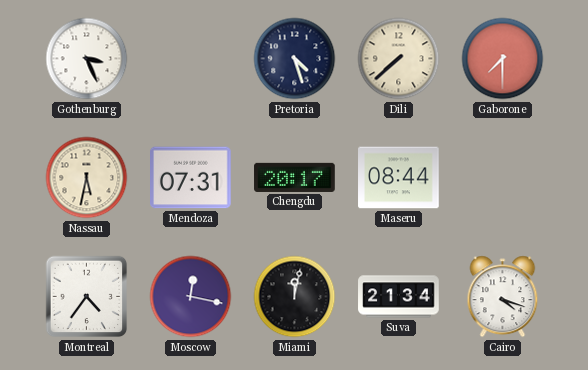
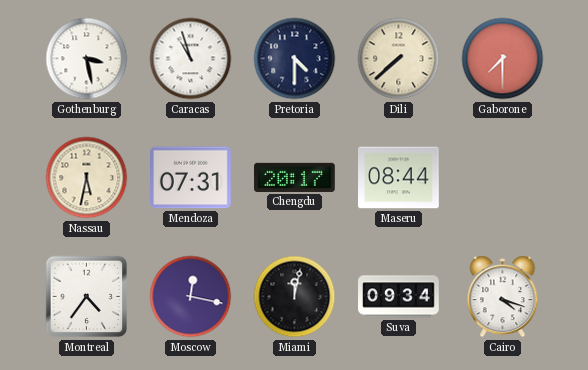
Gothenburg: 3:26 -> 3:28 (87, 59)
Caracas: none -> 10:57 (191, 59)
Pretoria: 4:27 -> 4:30 (295, 59)
Suva: 21:34 -> 09:34 (399, 297)
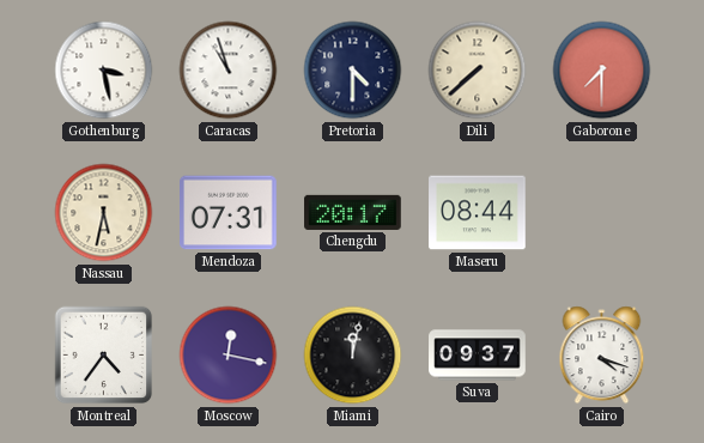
Suva: 09:34 -> 09:37 (478, 356)
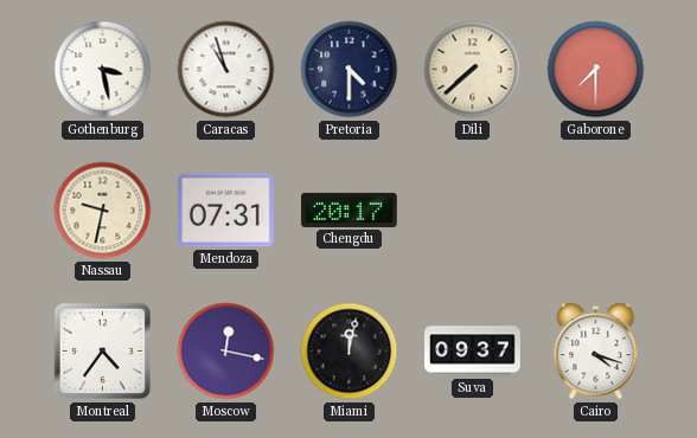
Nassau: 5:32 -> 9:32 (103, 211)
Maseru: 08:44 -> none (478, 213)
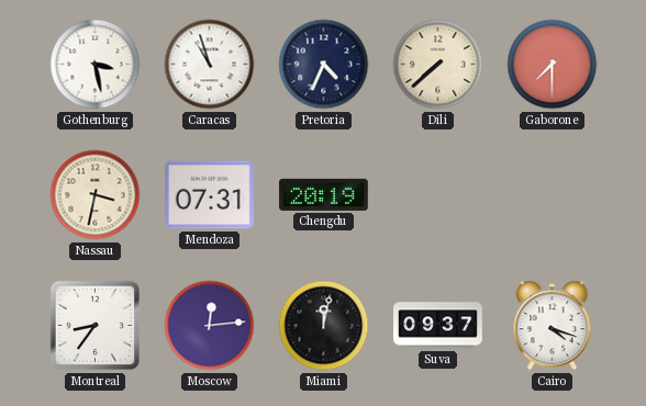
Pretoria: 4:30 -> 4:34 (324, 65)
Nassau: 9:32 -> 3:32 (96, 195)
Chengdu: 20:17 -> 20:19 (324, 194)
Montreal: 4:36 -> 8:36 (96, 326)
Moscow: 12:17 -> 12:14 (210, 326)
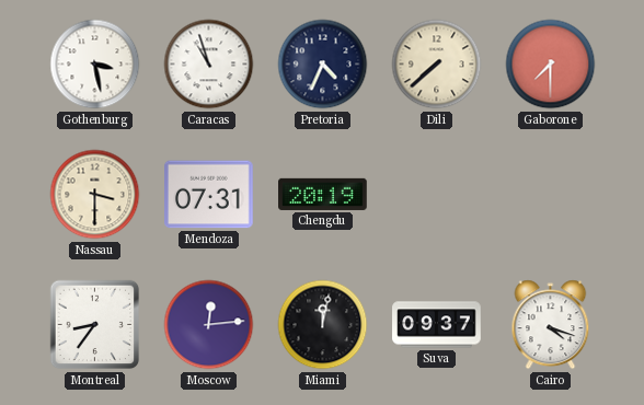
Nassau: 3:32 -> 3:30 (95, 195)
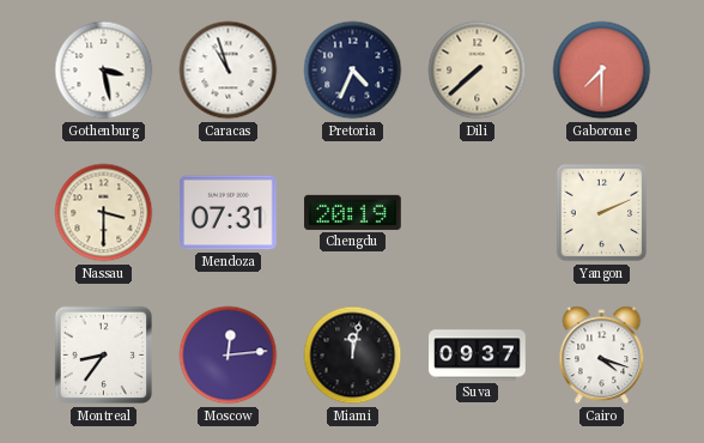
Yangon: none -> 2:11 (602, 213)
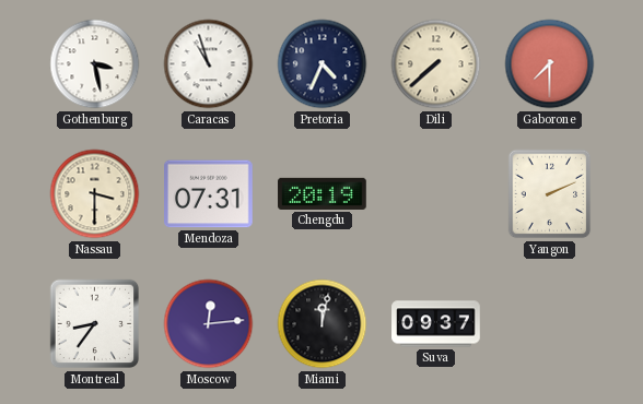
Cairo: 4:18 -> none (602, 356)
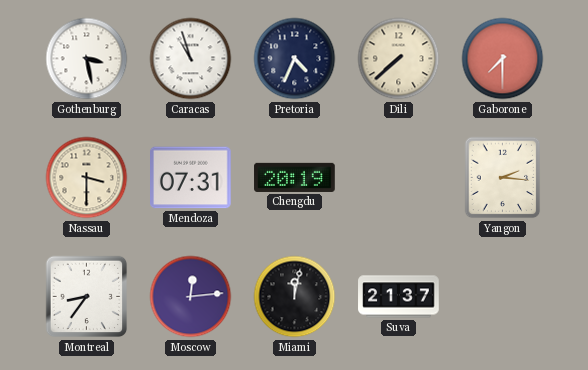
Yangon: 2:11 -> 2:16 (503, 178)
Suva: 09:37 -> 21:37 (399, 297)
